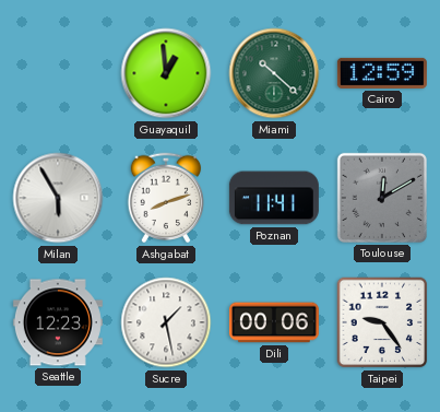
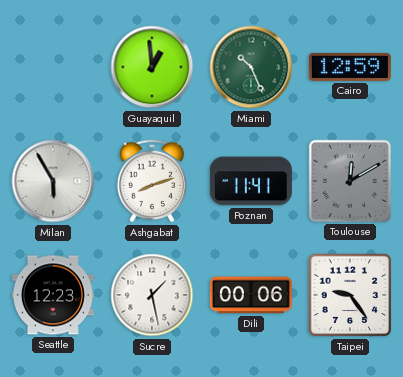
Miami: 10:22 -> 10:26 (251, 67)
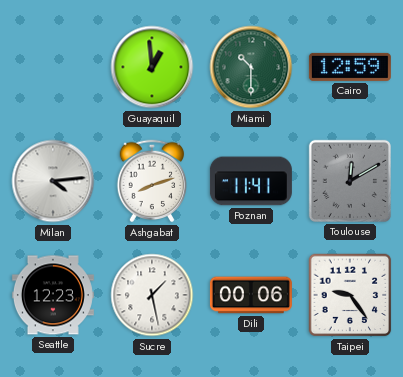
Miami: 10:26 -> 10:30 (251, 67)
Milan: 5:55 -> 4:14 (53, 181)
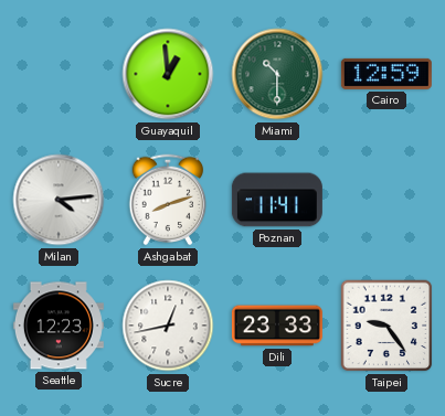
Toulouse: 12:10 -> none (350, 181)
Sucre: 1:28 -> 12:43 (168, 326)
Dili: 00:06 -> 23:33 (277, 326)
